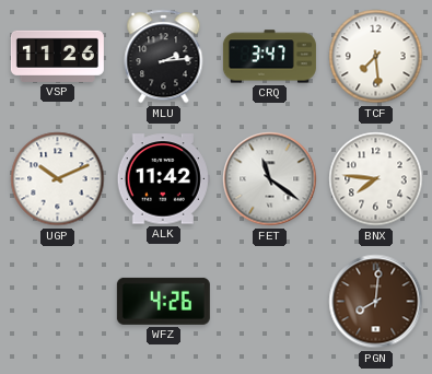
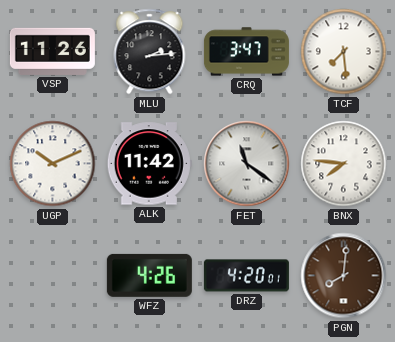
DRZ: none -> 4:20 (246, 276)
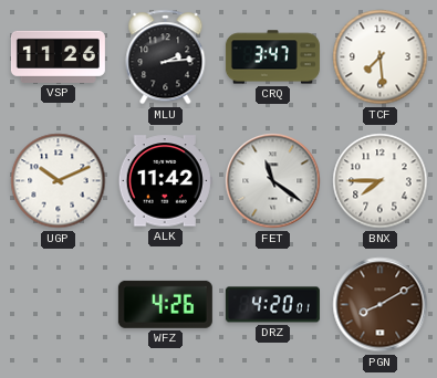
BNX: 7:46 -> 7:45 (381, 181)
PGN: 8:01 -> 8:10 (381, 305)
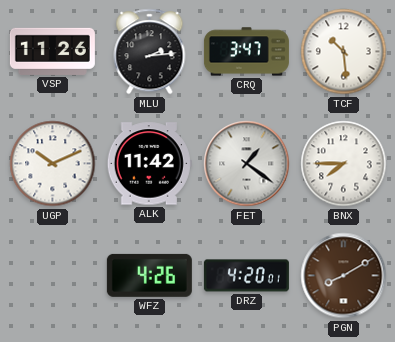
TCF: 7:29 -> 10:29 (344, 52)
FET: 11:21 -> 1:21 (247, 164)
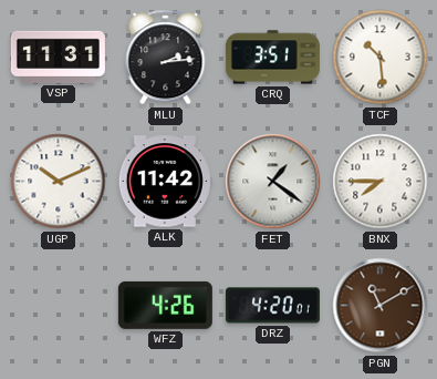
VSP: 11:26 -> 11:31 (58, 57)
CRQ: 3:47 -> 3:51 (272, 58)
PGN: 8:10 -> 11:10 (381, 306)
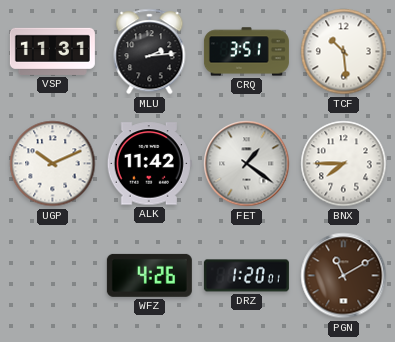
DRZ: 4:20 -> 1:20 (246, 276)
